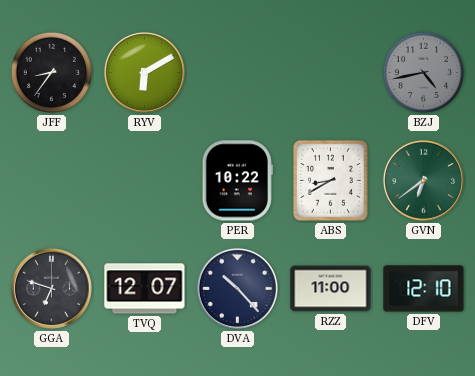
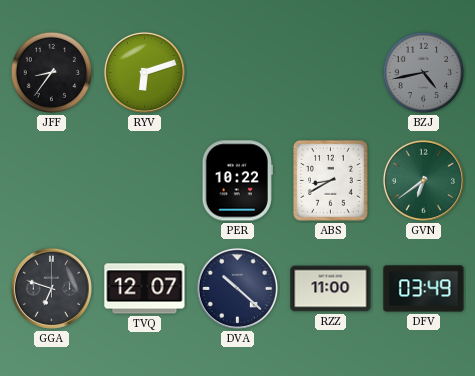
RYV: 6:10 -> 6:12 (144, 72)
DVA: 10:23 -> 10:22 (237, 288)
DFV: 12:10 -> 03:49 (424, 289)
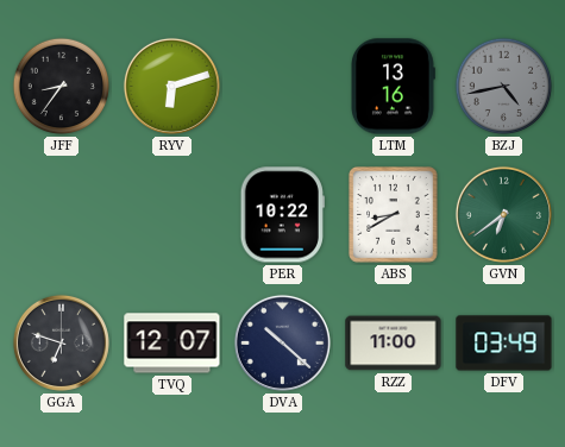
LTM: none -> 13:16 (394, 87)
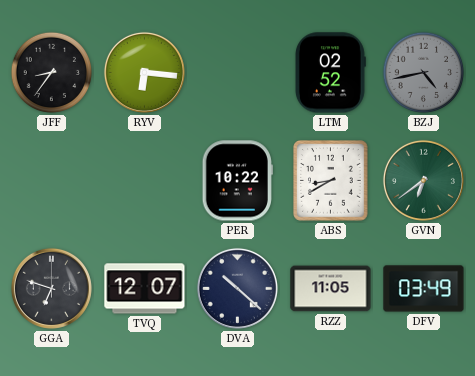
RYV: 6:12 -> 6:16 (144, 72)
LTM: 13:16 -> 02:52 (331, 73)
RZZ: 11:00 -> 11:05 (331, 289)
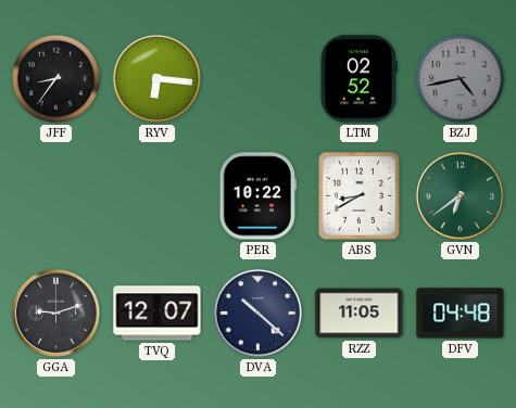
GGA: 6:48 -> 9:12 (55, 313)
DFV: 03:49 -> 04:48 (461, 314)
